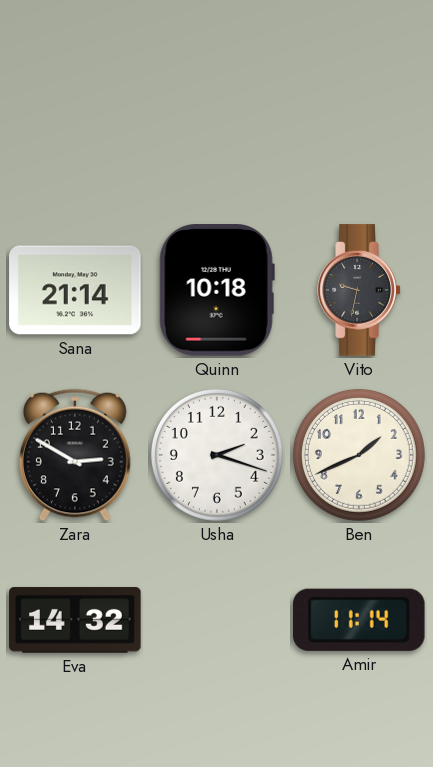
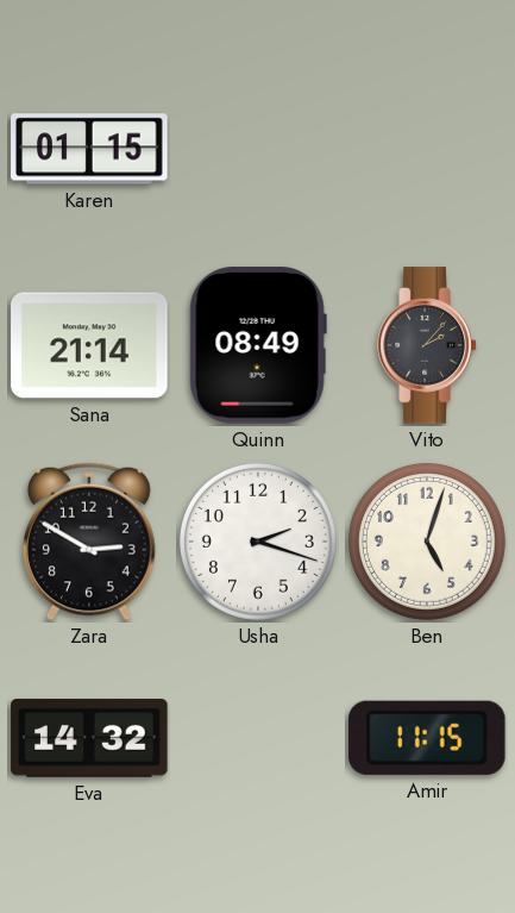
Karen: none -> 01:15 (89, 149)
Quinn: 10:18 -> 08:49 (258, 345)
Vito: 9:32 -> 2:07 (427, 345)
Ben: 1:41 -> 5:03 (427, 542)
Amir: 11:14 -> 11:15 (427, 738)
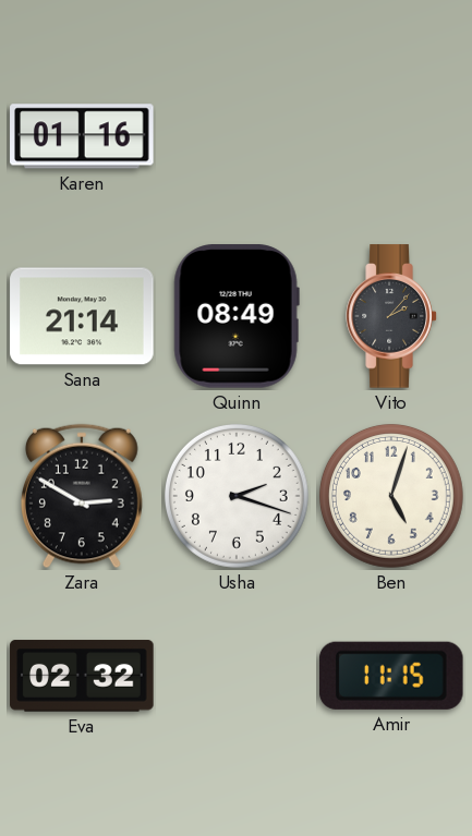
Karen: 01:15 -> 01:16 (82, 136)
Eva: 14:32 -> 02:32 (82, 676)
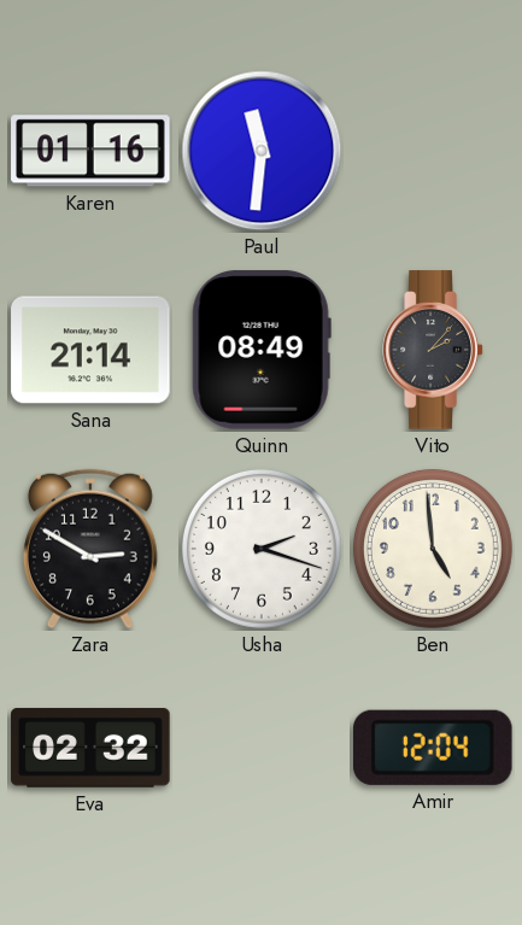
Paul: none -> 11:31 (262, 151)
Ben: 5:03 -> 4:59 (433, 549)
Amir: 11:15 -> 12:04 (433, 748)
